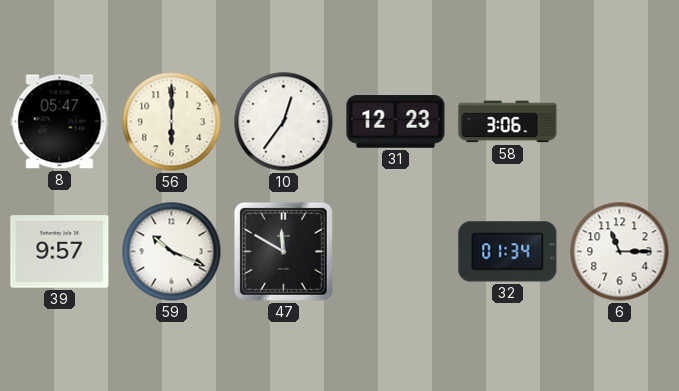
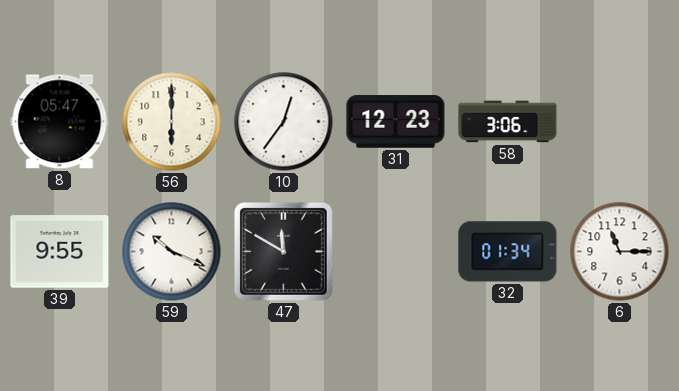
39: 9:57 -> 9:55 (60, 252)
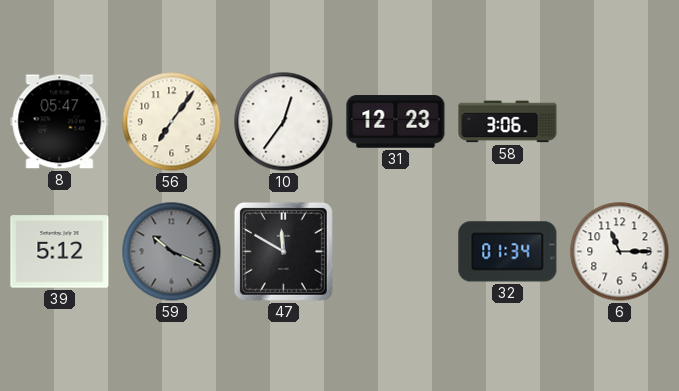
56: 6:00 -> 7:06 (172, 122)
39: 9:55 -> 5:12 (60, 252)
59 dial: white -> grey (172, 252)
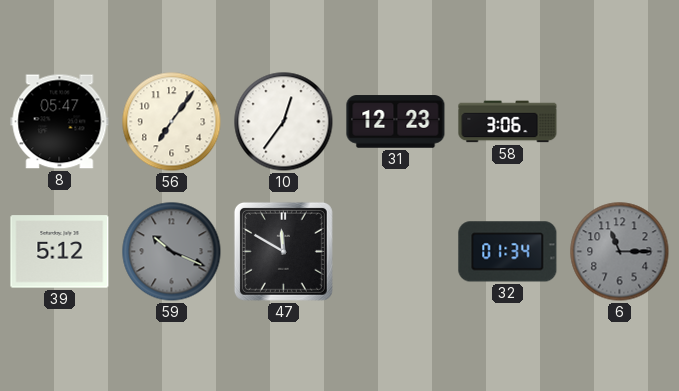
6 dial: white -> grey (620, 252)
